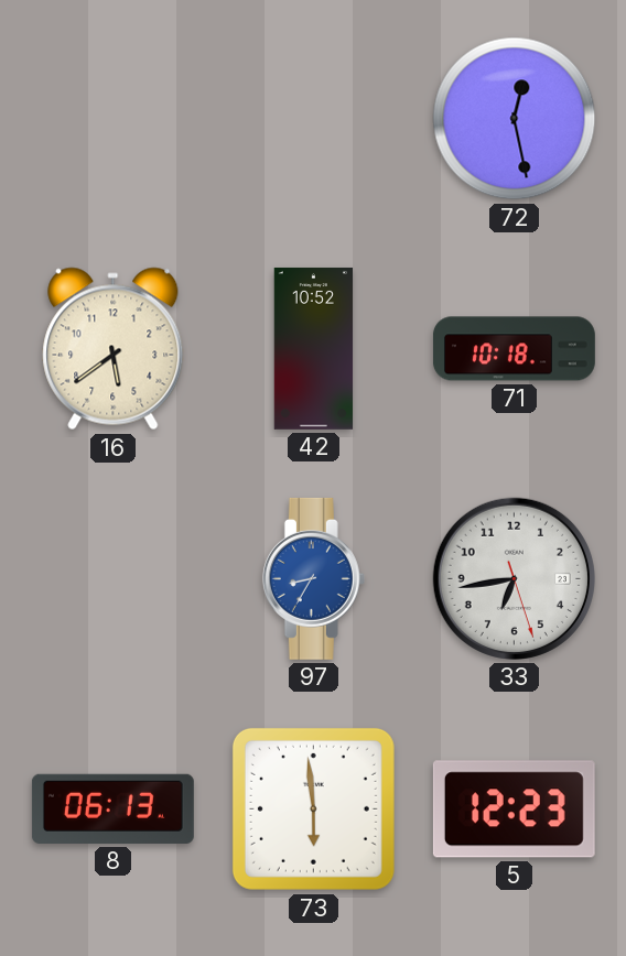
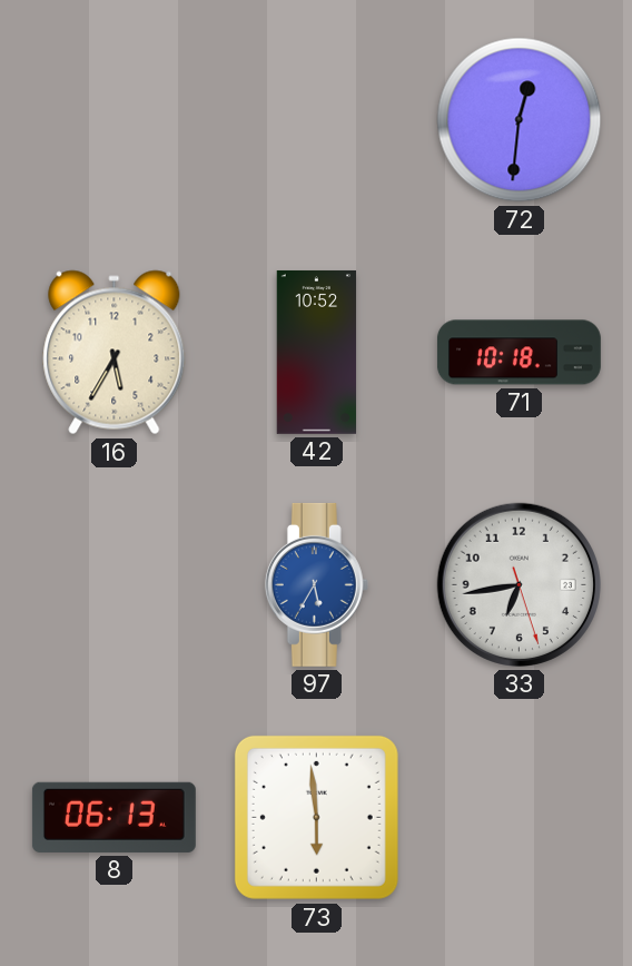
72: 12:28 -> 12:31 (520, 120)
16: 5:39 -> 5:35 (115, 353)
97: 8:35 -> 5:35 (316, 584)
5: 12:23 -> none (514, 810)
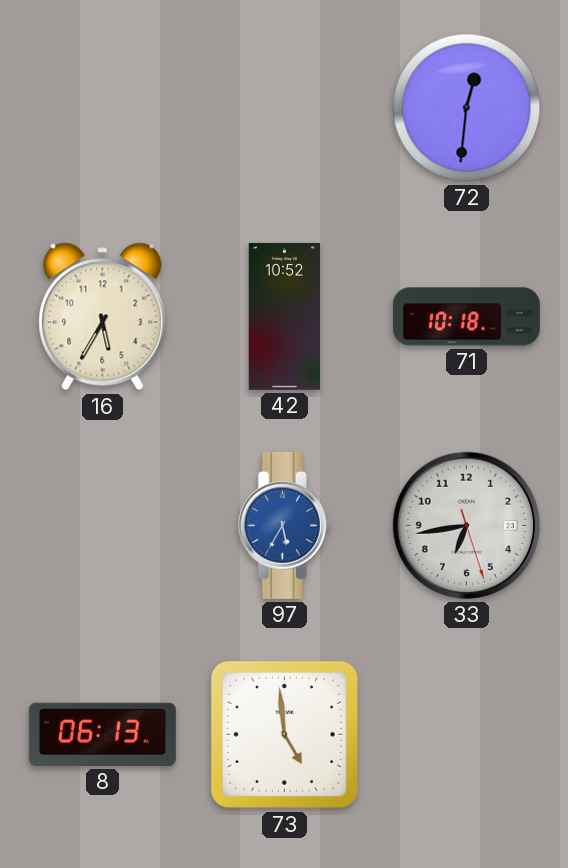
73: 5:59 -> 4:59 (284, 734)
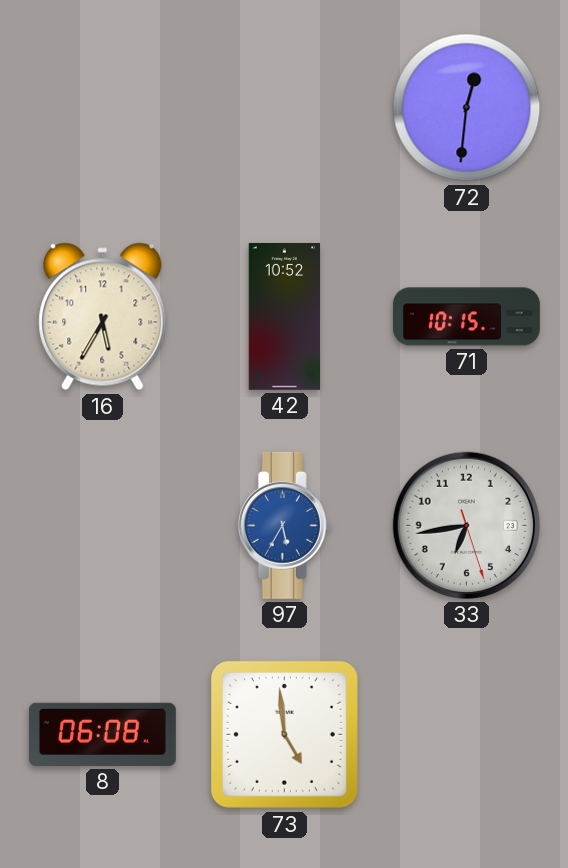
71: 10:18 -> 10:15 (466, 317)
8: 06:13 -> 06:08 (102, 734)
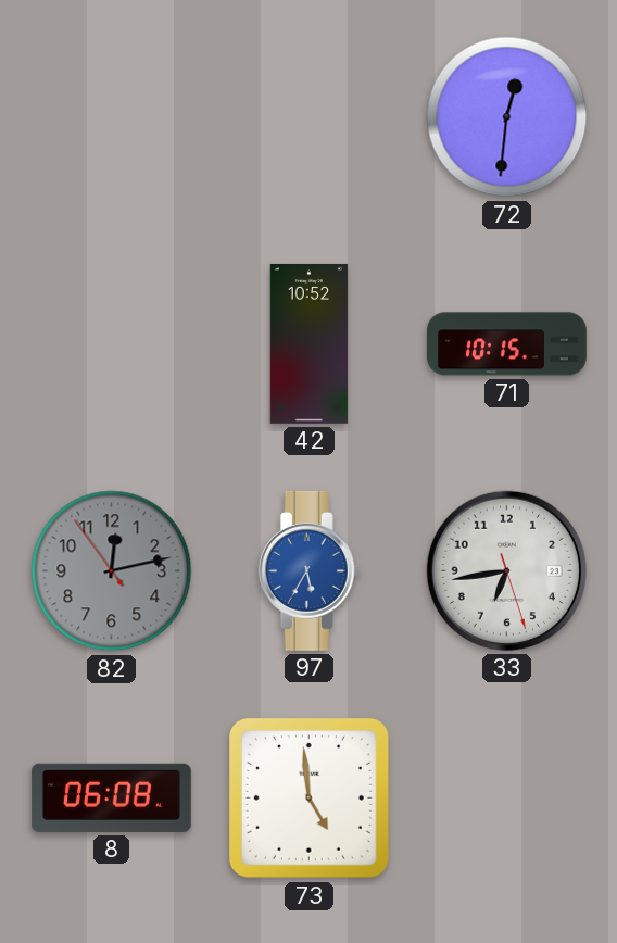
16: 5:35 -> none (103, 317)
82: none -> 12:12 (112, 571)
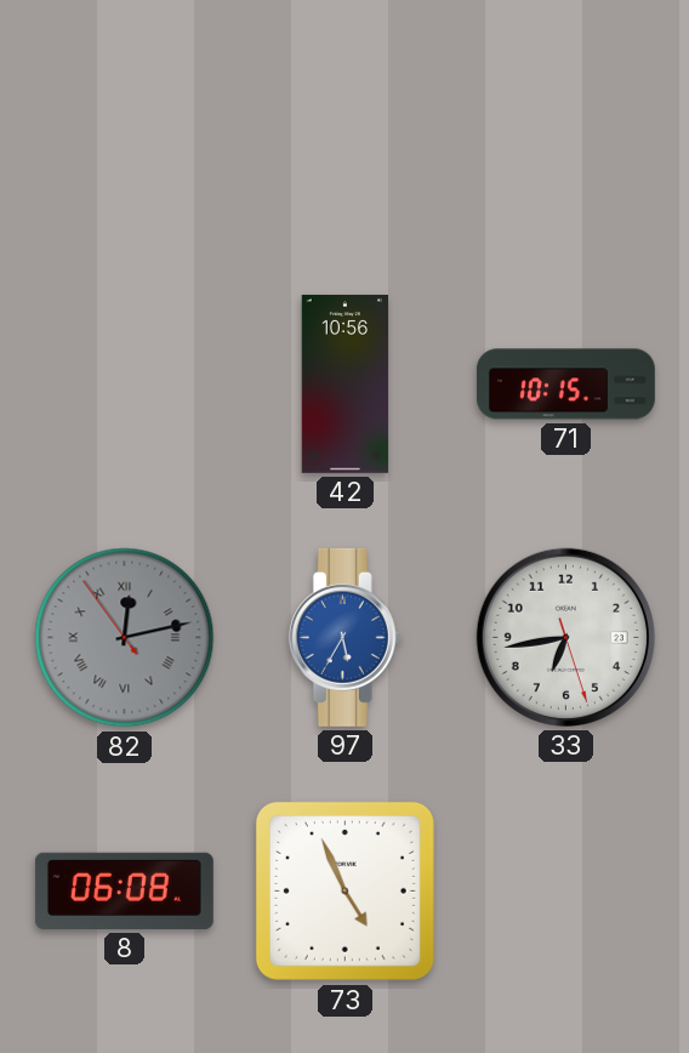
72: 12:31 -> none (507, 117)
42: 10:52 -> 10:56 (346, 383)
82 numerals: Arabic -> Roman (125, 638)
73: 4:59 -> 4:56 (344, 890)
